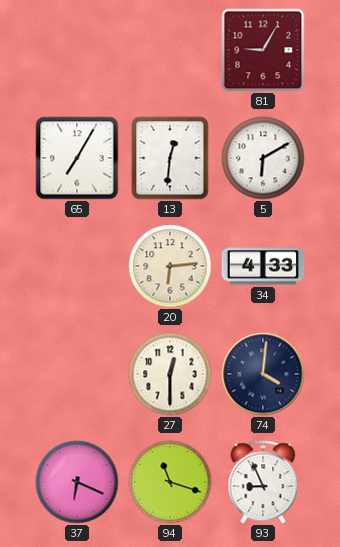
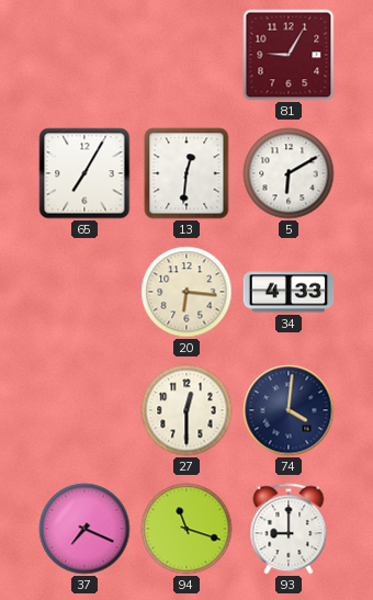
20: 6:14 -> 6:16 (187, 292)
37: 6:19 -> 7:19 (84, 529)
93: 8:56 -> 9:00 (289, 529)
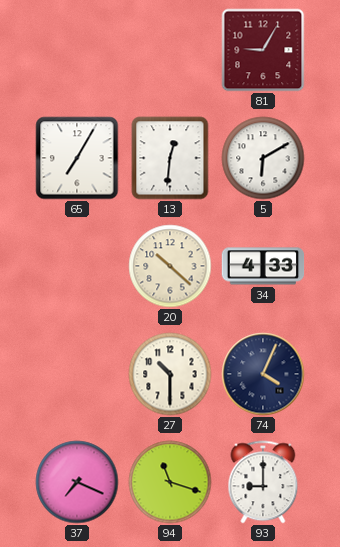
20: 6:16 -> 10:22 (170, 266)
27: 12:30 -> 10:30 (170, 374)
74: 4:01 -> 4:04 (263, 374)
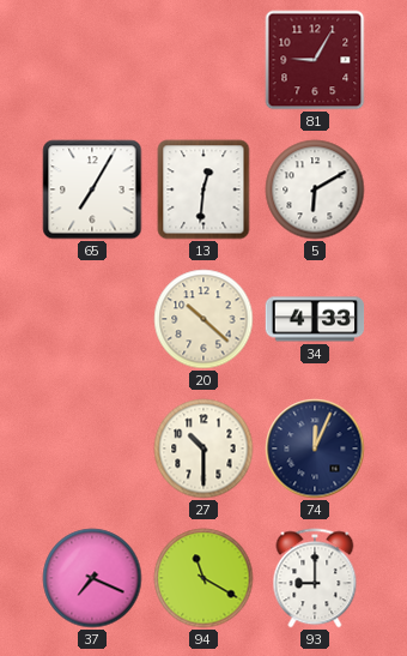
74: 4:04 -> 12:04 (315, 449)
94: 11:18 -> 11:20 (203, 578)
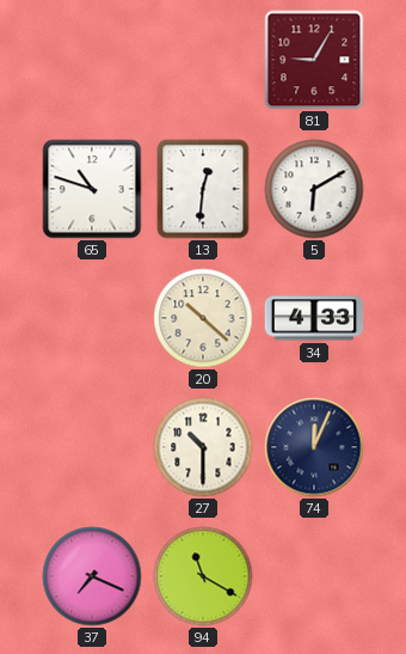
65: 7:05 -> 10:48 (92, 189)
93: 9:00 -> none (315, 578)
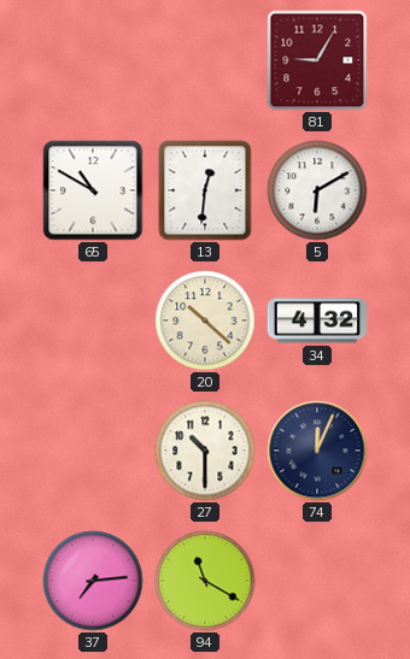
65: 10:48 -> 10:50 (93, 190)
34: 4:33 -> 4:32 (317, 320)
37: 7:19 -> 7:14 (93, 581)
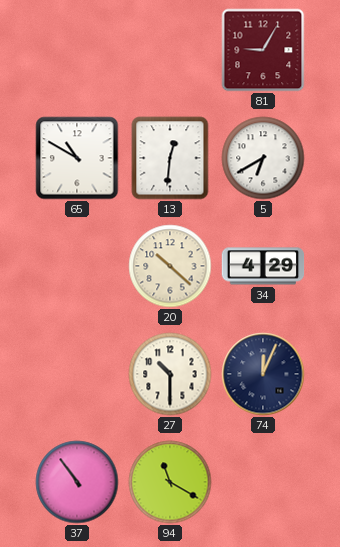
5: 6:10 -> 6:40 (263, 158)
34: 4:32 -> 4:29 (263, 266)
37: 7:14 -> 10:54 (77, 482)
